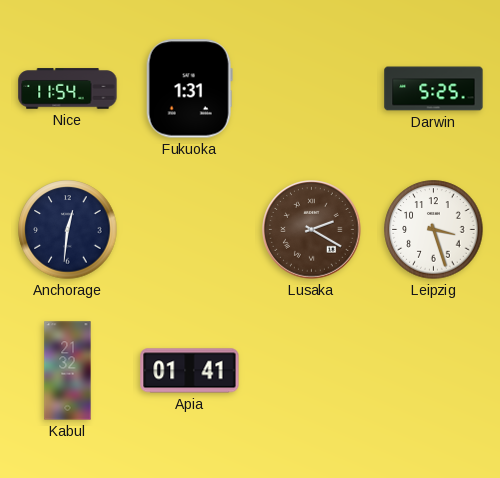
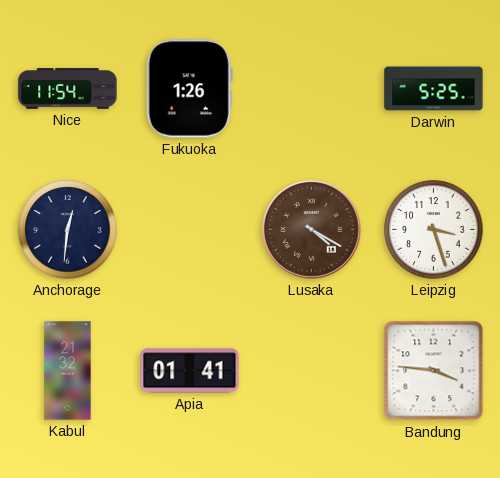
Fukuoka: 1:31 -> 1:26 (189, 89)
Lusaka: 2:20 -> 4:20 (312, 230)
Bandung: none -> 3:46 (434, 371)
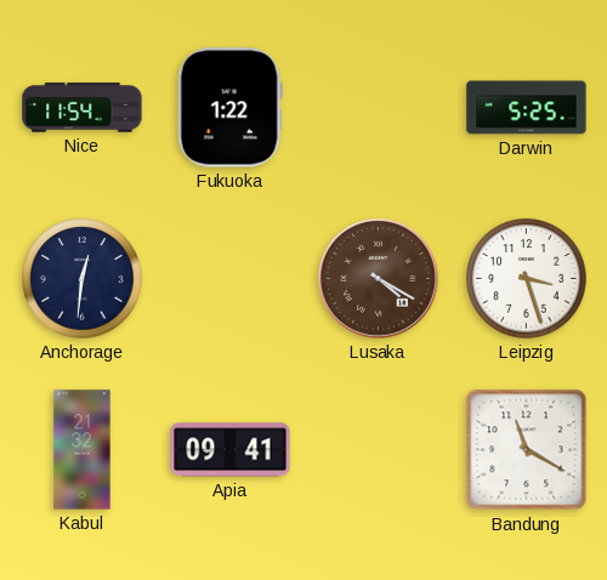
Fukuoka: 1:26 -> 1:22 (229, 108)
Apia: 01:41 -> 09:41 (231, 450)
Bandung: 3:46 -> 11:20 (527, 450)
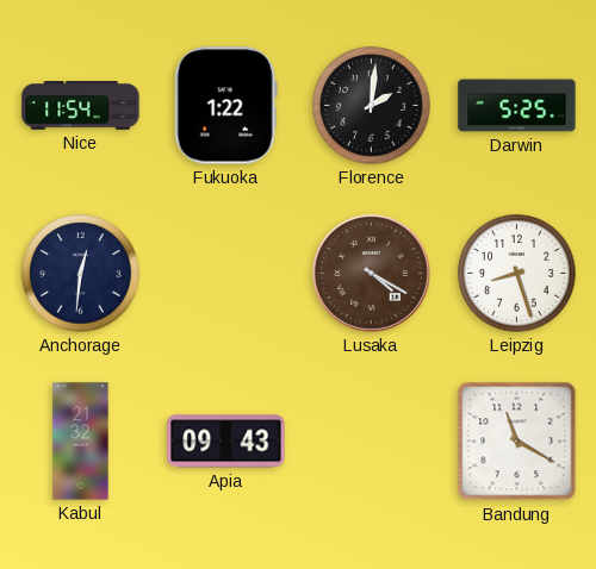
Florence: none -> 2:01 (372, 106)
Leipzig: 3:27 -> 8:27 (517, 274)
Apia: 09:41 -> 09:43 (226, 442)
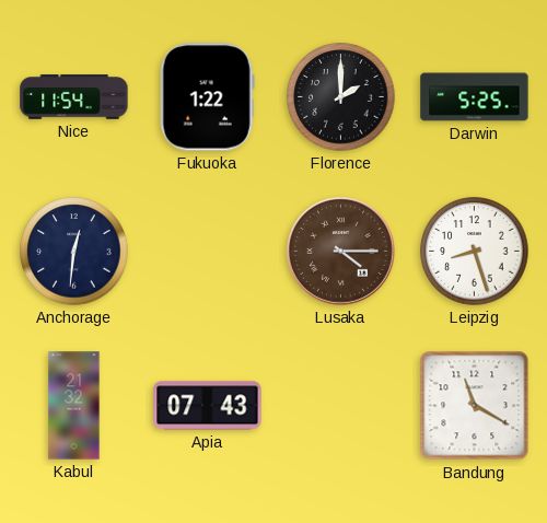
Florence: 2:01 -> 2:00 (341, 97)
Lusaka: 4:20 -> 4:15 (341, 252)
Apia: 09:43 -> 07:43 (208, 406)
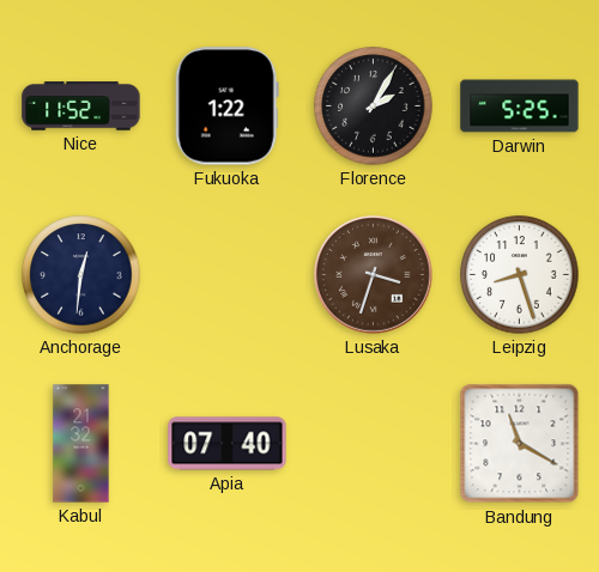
Nice: 11:54 -> 11:52 (81, 107)
Florence: 2:00 -> 2:05 (374, 107)
Lusaka: 4:15 -> 3:33 (374, 275)
Apia: 07:43 -> 07:40 (228, 444)
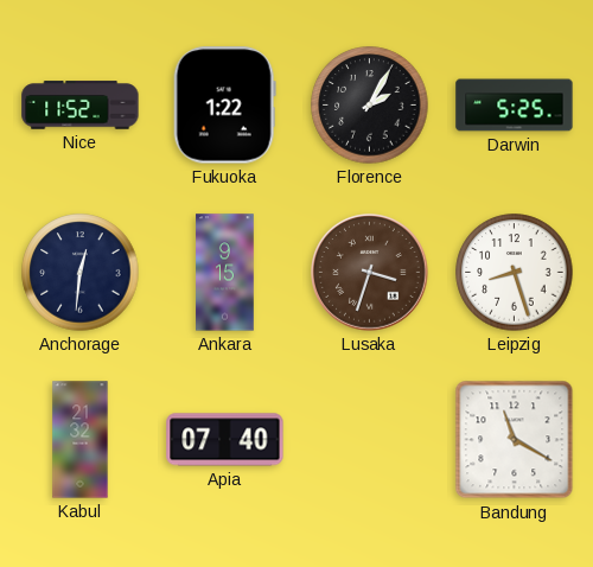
Ankara: none -> 9:15 (225, 273)
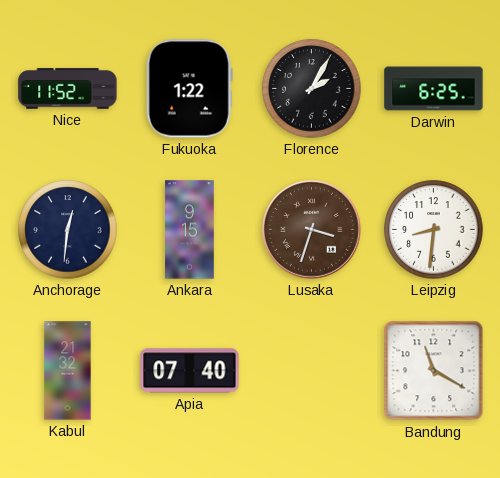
Darwin: 5:25 -> 6:25 (434, 89)
Leipzig: 8:27 -> 8:31 (434, 230)
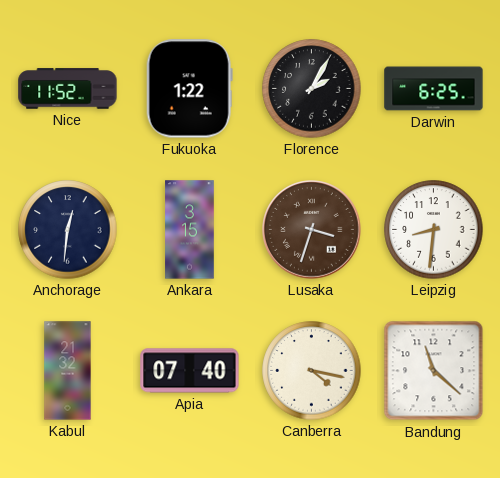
Ankara: 9:15 -> 3:15 (190, 230)
Canberra: none -> 4:17 (312, 371)
Bandung: 11:20 -> 11:22 (434, 371)
